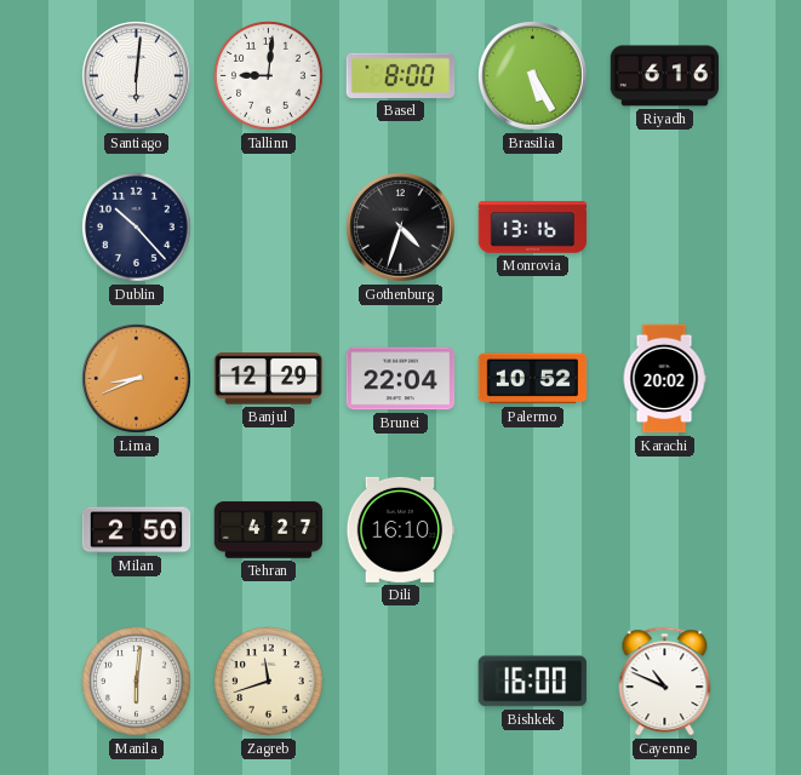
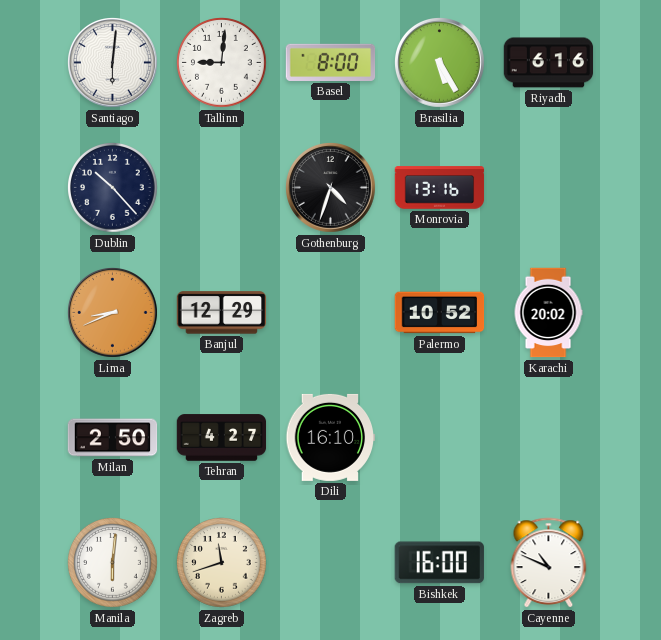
Brunei: 22:04 -> none (401, 379)
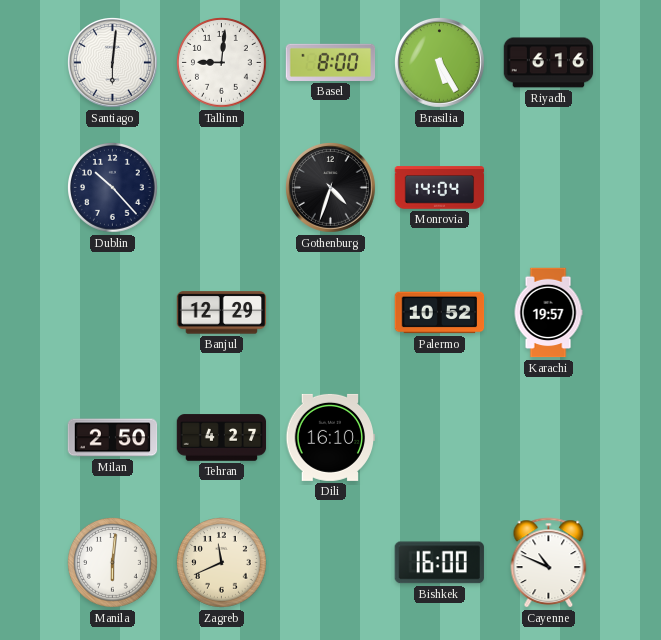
Monrovia: 13:16 -> 14:04 (440, 188)
Lima: 8:41 -> none (113, 313)
Karachi: 20:02 -> 19:57 (548, 313)
Zagreb: 11:42 -> 11:41 (222, 563)
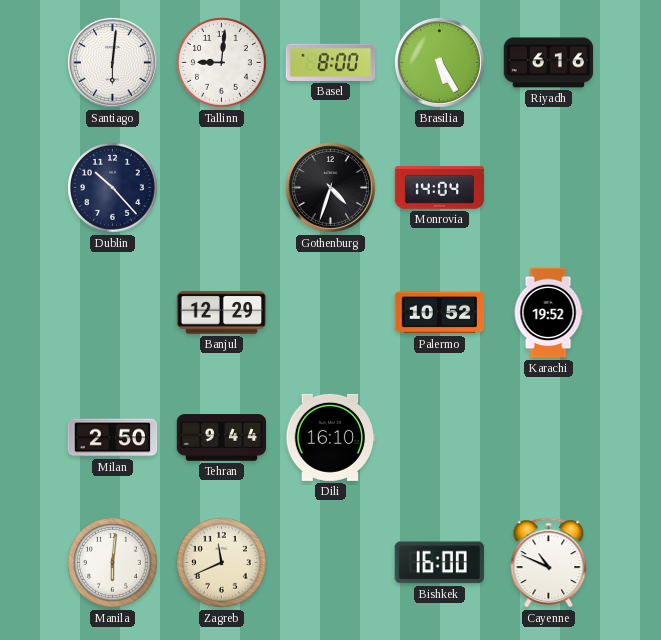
Karachi: 19:57 -> 19:52 (548, 313)
Tehran: 4:27 -> 9:44 (222, 438)
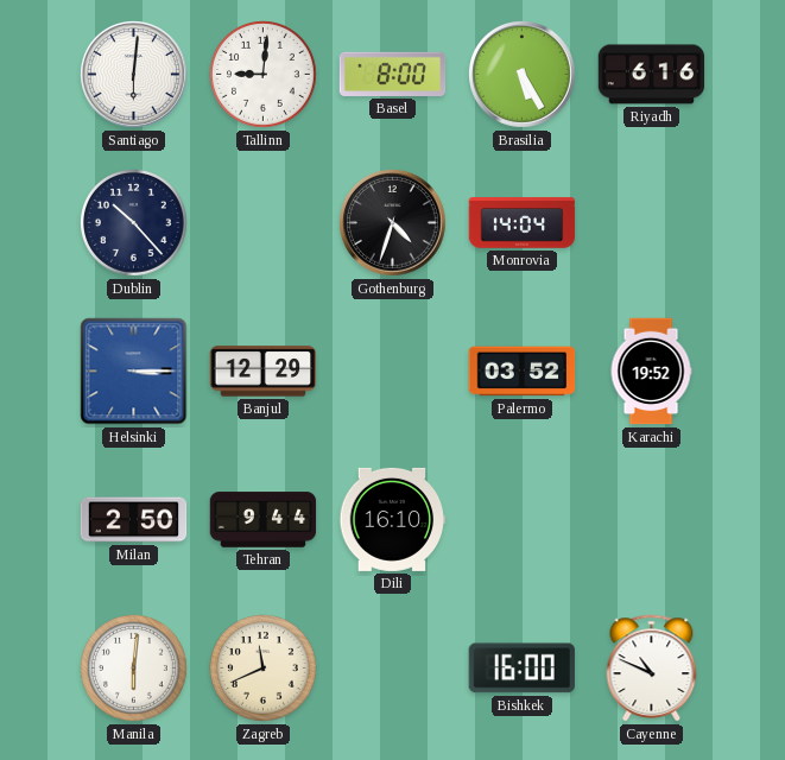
Helsinki: none -> 3:15 (134, 372)
Palermo: 10:52 -> 03:52 (523, 372)
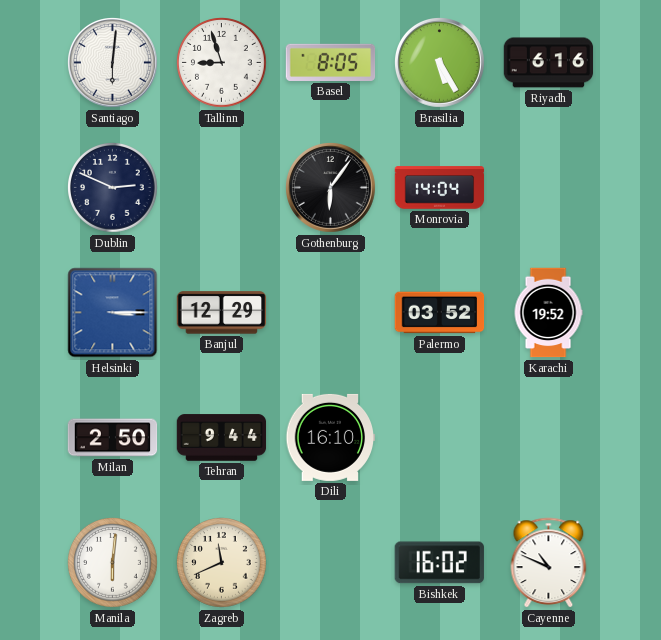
Tallinn: 9:01 -> 8:57 (222, 63)
Basel: 8:00 -> 8:05 (331, 62)
Dublin: 10:23 -> 2:49 (113, 188)
Gothenburg: 4:33 -> 6:06 (331, 188)
Bishkek: 16:00 -> 16:02 (439, 563)
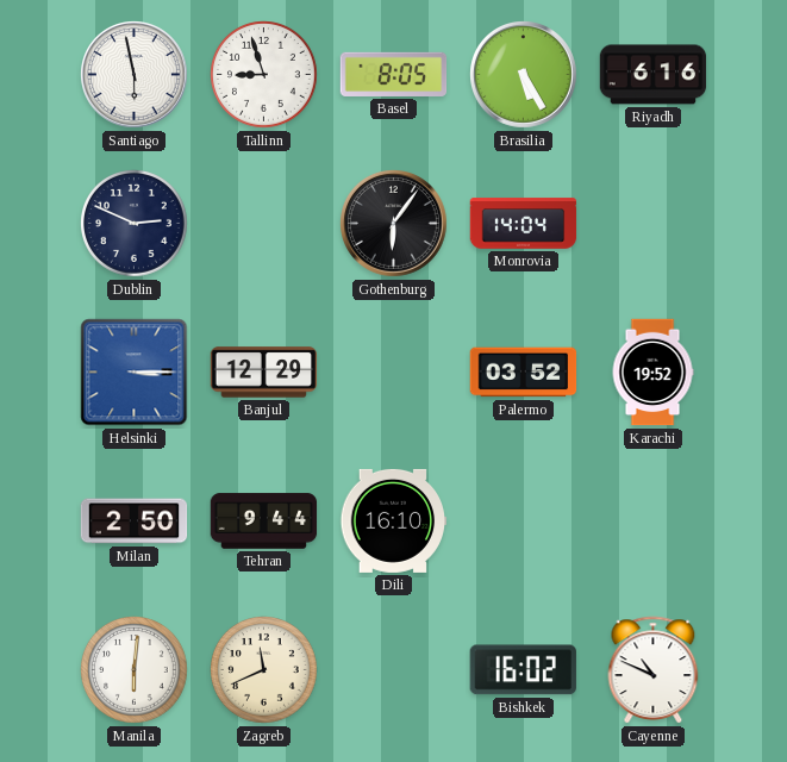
Santiago: 6:01 -> 5:58 (135, 75)
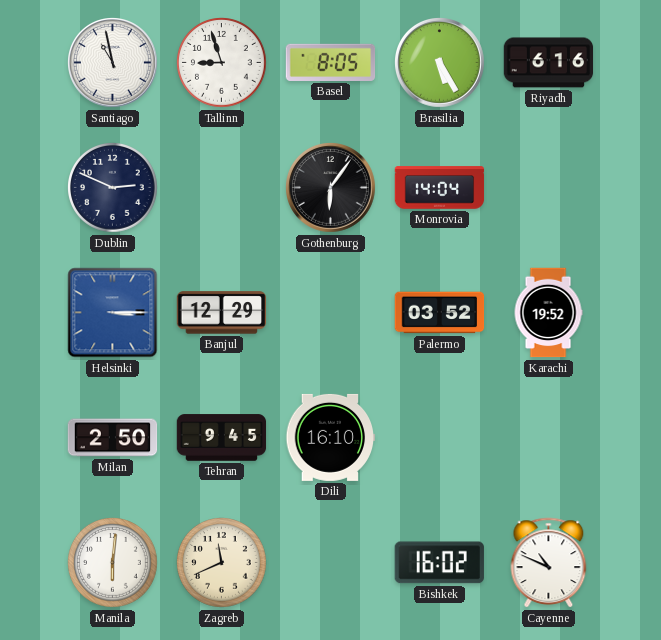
Santiago: 5:58 -> 10:58 (113, 63)
Tehran: 9:44 -> 9:45 (222, 438)
